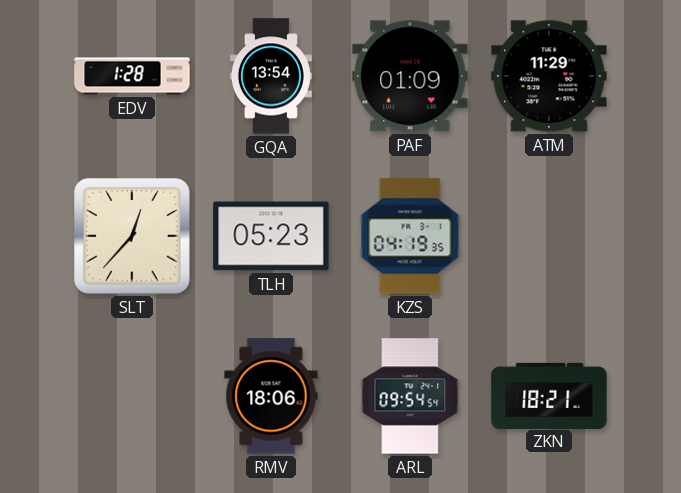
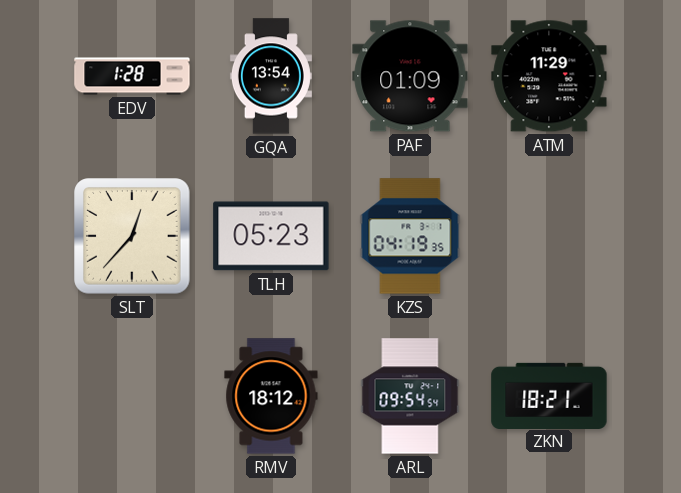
RMV: 18:06 -> 18:12 (271, 396)
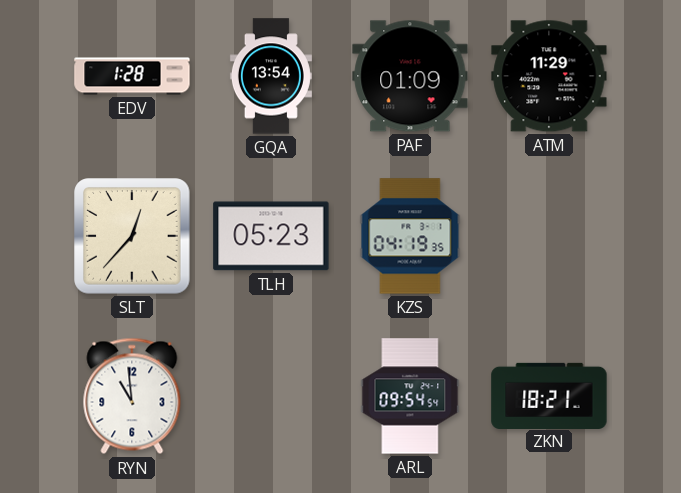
RYN: none -> 10:59 (132, 396)
RMV: 18:12 -> none (271, 396)
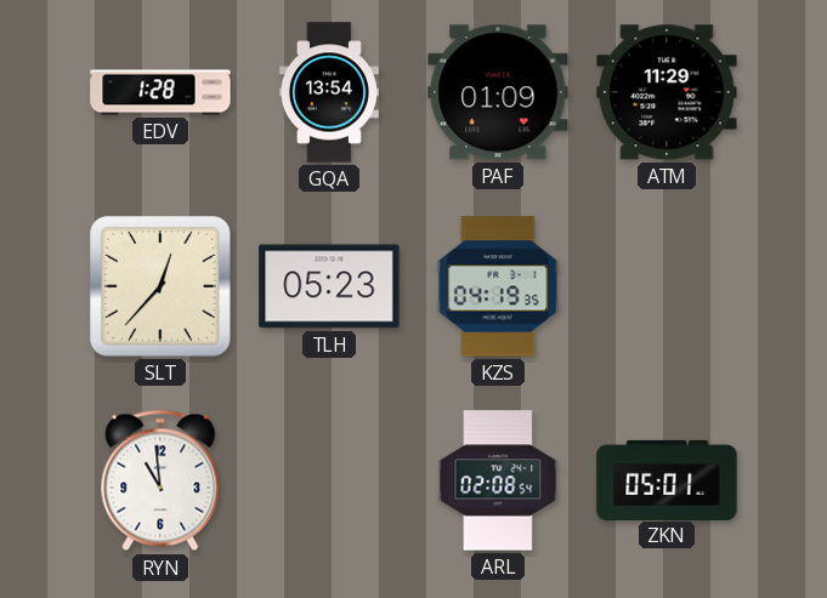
ARL: 09:54 -> 02:08 (498, 480)
ZKN: 18:21 -> 05:01 (667, 479)
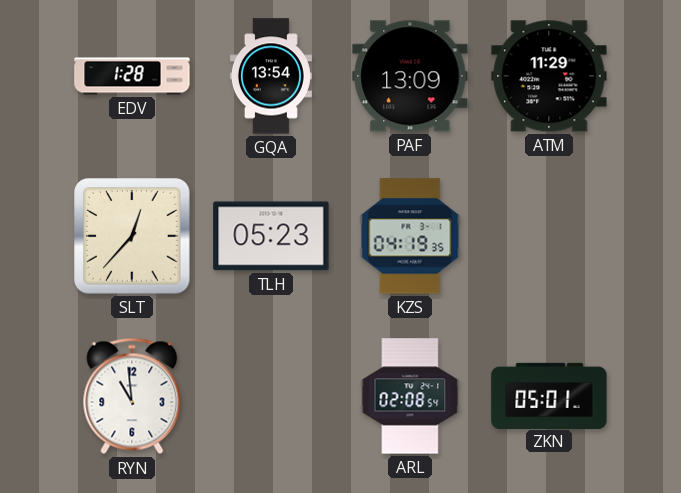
PAF: 01:09 -> 13:09 (410, 76)
